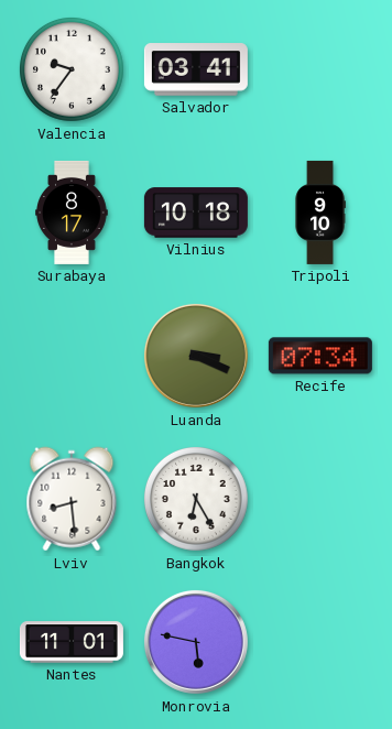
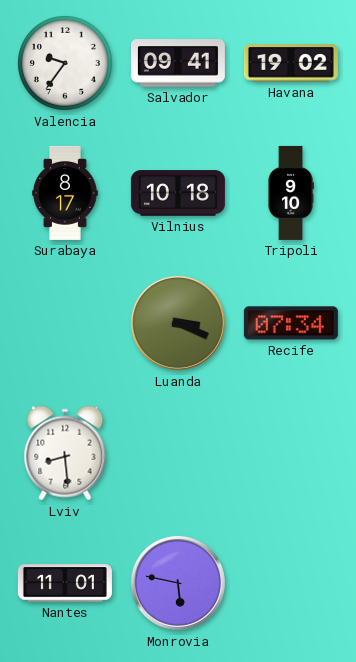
Salvador: 03:41 -> 09:41 (178, 63)
Havana: none -> 19:02 (291, 63)
Bangkok: 6:25 -> none (197, 500)
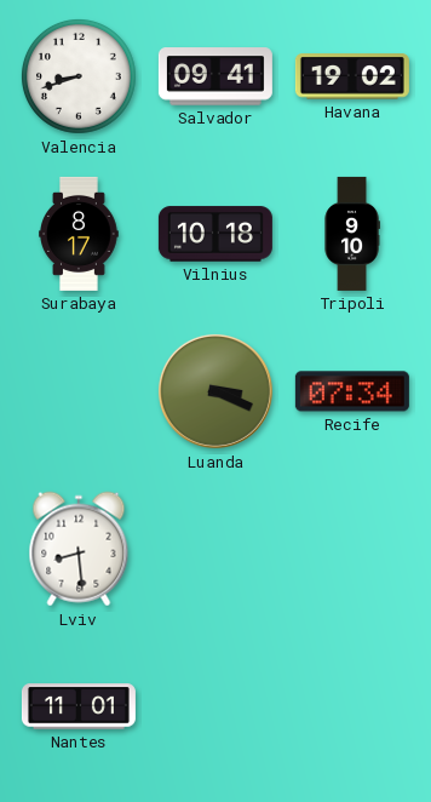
Valencia: 9:36 -> 8:42 (80, 78)
Monrovia: 5:47 -> none (178, 583)
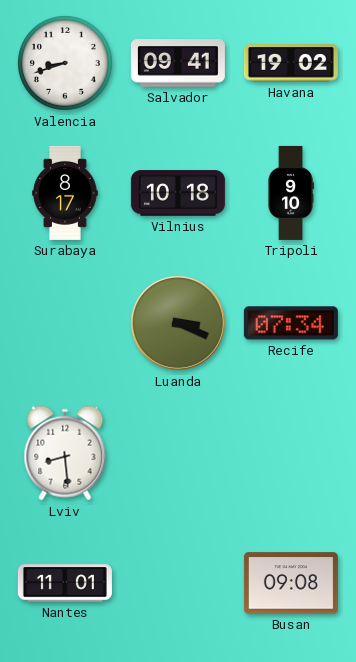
Busan: none -> 09:08 (291, 583)
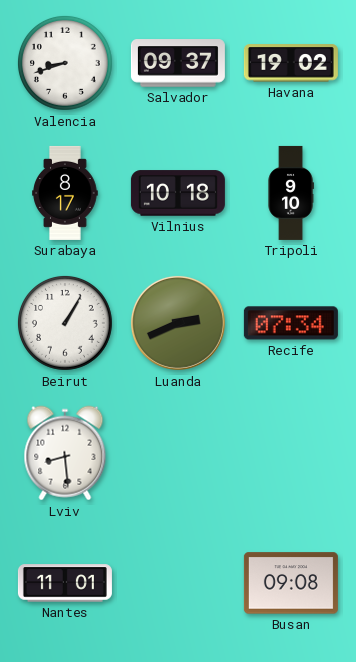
Salvador: 09:41 -> 09:37 (178, 63)
Beirut: none -> 1:05 (66, 324)
Luanda: 3:19 -> 2:41 (178, 323)
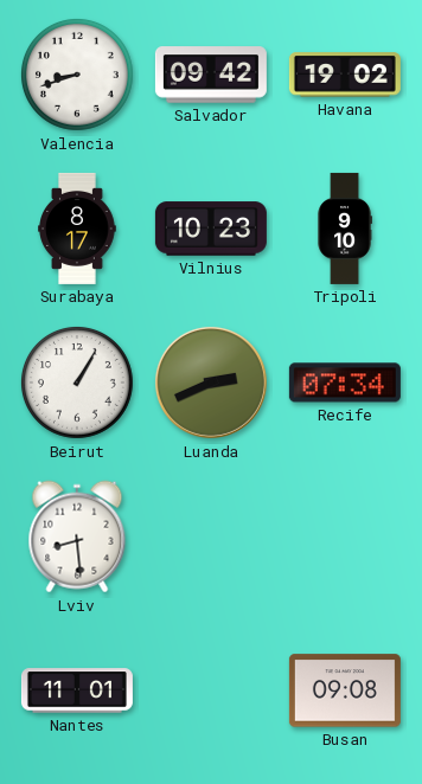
Salvador: 09:37 -> 09:42 (211, 75)
Vilnius: 10:18 -> 10:23 (211, 229)
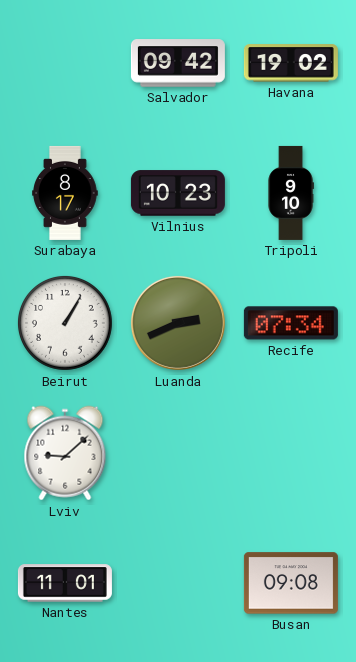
Valencia: 8:42 -> none (78, 76)
Lviv: 8:29 -> 9:08 (65, 453)
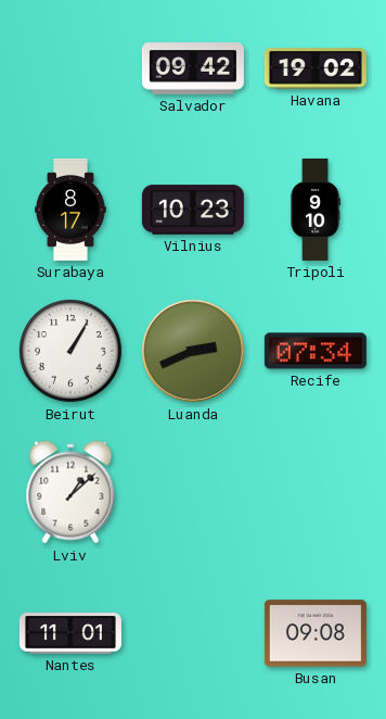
Lviv: 9:08 -> 1:08 (70, 492)
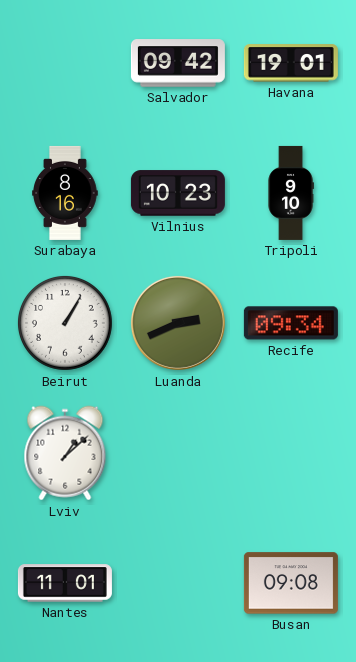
Havana: 19:02 -> 19:01 (291, 63)
Surabaya: 8:17 -> 8:16 (65, 193)
Recife: 07:34 -> 09:34 (291, 323)
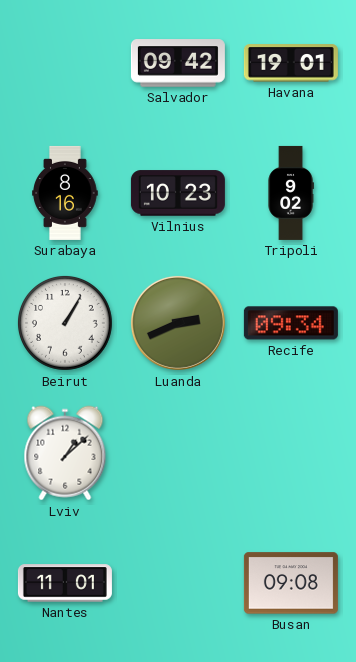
Tripoli: 9:10 -> 9:02 (291, 193)
